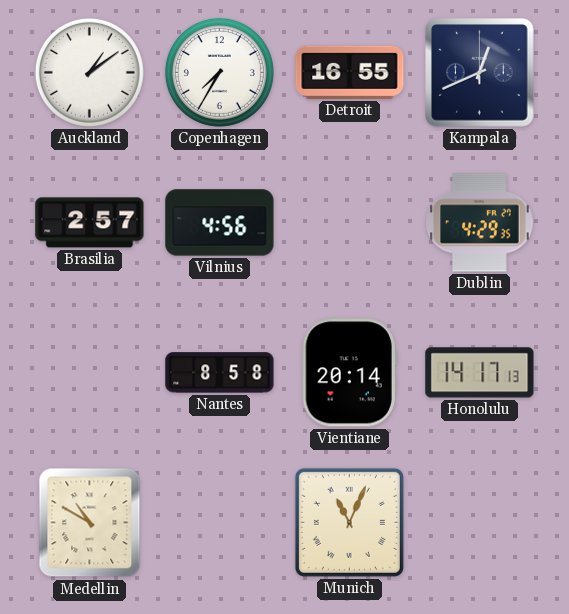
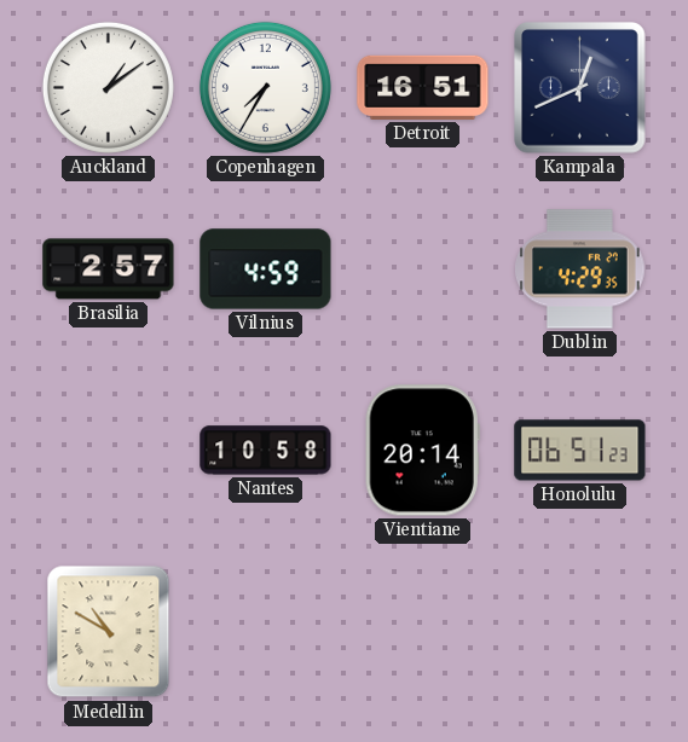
Detroit: 16:55 -> 16:51 (423, 87)
Vilnius: 4:56 -> 4:59 (266, 269)
Nantes: 8:58 -> 10:58 (266, 451)
Honolulu: 14:17 -> 06:51 (580, 451)
Munich: 11:04 -> none (349, 522)
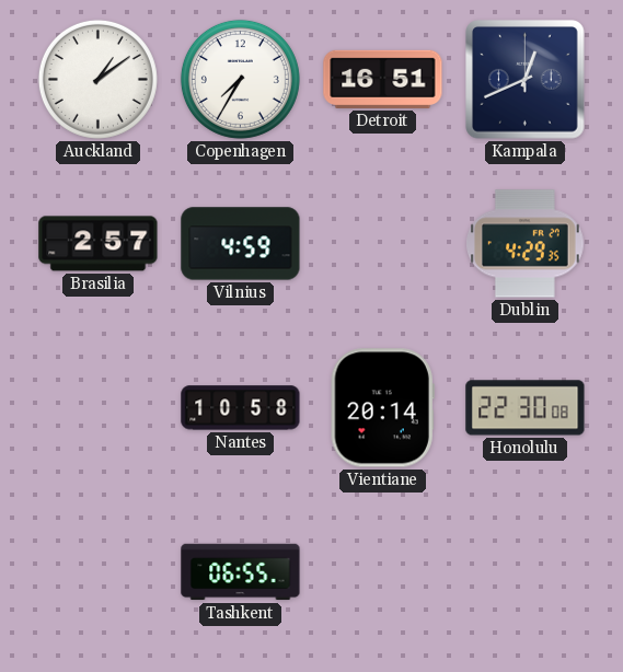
Honolulu: 06:51 -> 22:30 (526, 408)
Medellin: 10:50 -> none (109, 632)
Tashkent: none -> 06:55 (241, 572)
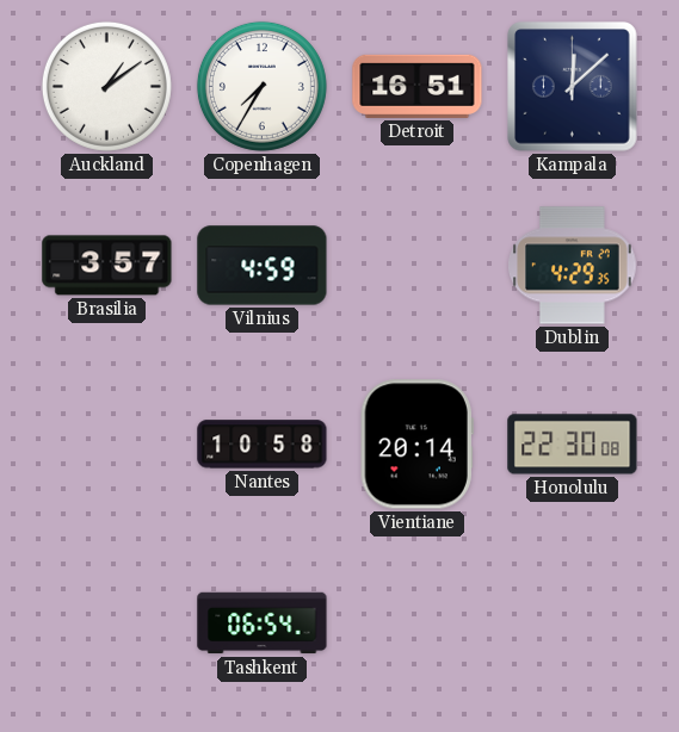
Kampala: 12:41 -> 12:08 (573, 87)
Brasilia: 2:57 -> 3:57 (107, 266)
Tashkent: 06:55 -> 06:54 (263, 624)
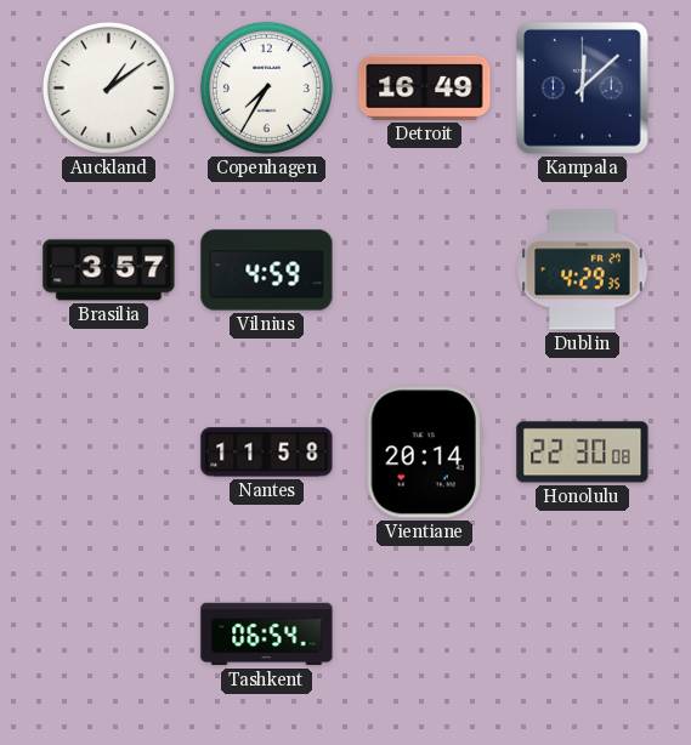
Detroit: 16:51 -> 16:49 (425, 87)
Nantes: 10:58 -> 11:58 (267, 453)
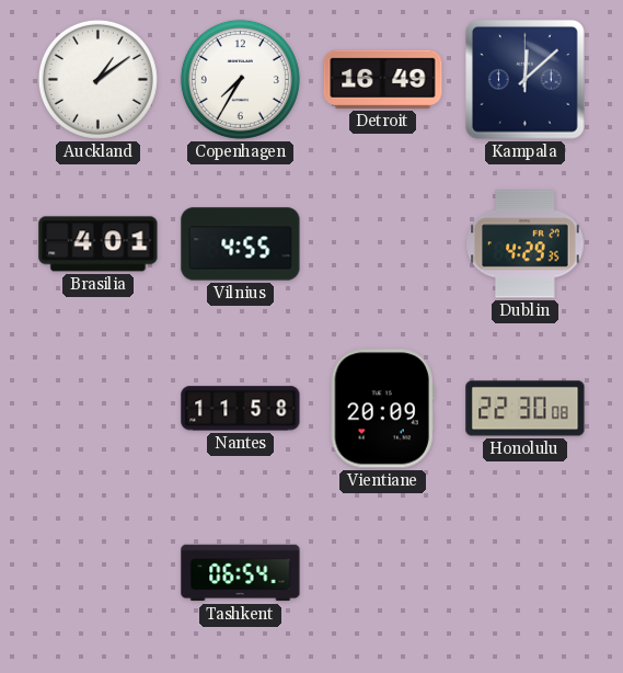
Brasilia: 3:57 -> 4:01 (99, 244)
Vilnius: 4:59 -> 4:55 (241, 244)
Vientiane: 20:14 -> 20:09 (382, 409)
